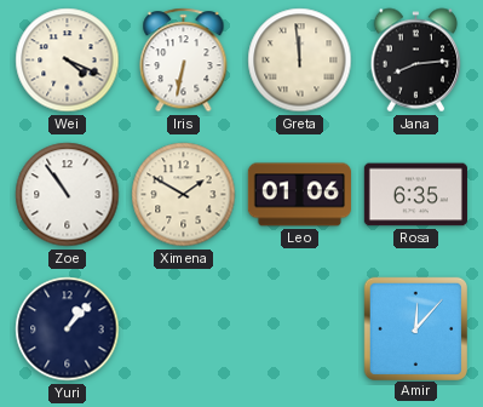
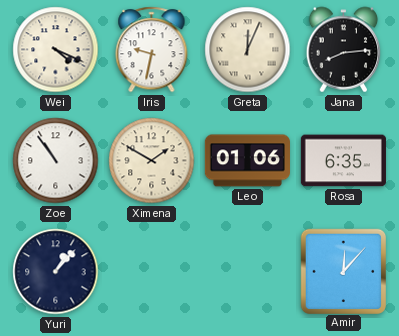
Iris: 6:32 -> 9:32 (152, 50)
Greta: 11:59 -> 12:04 (248, 50)
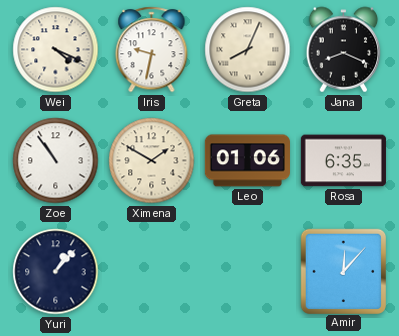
Greta: 12:04 -> 8:04 (248, 50)
Jana: 8:14 -> 8:19 (344, 50)
